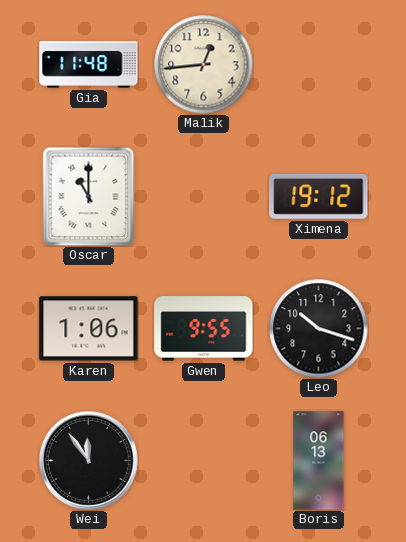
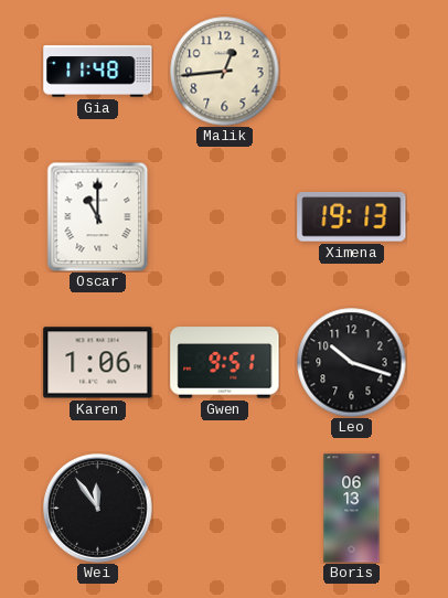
Ximena: 19:12 -> 19:13 (352, 217)
Gwen: 9:55 -> 9:51 (225, 363)
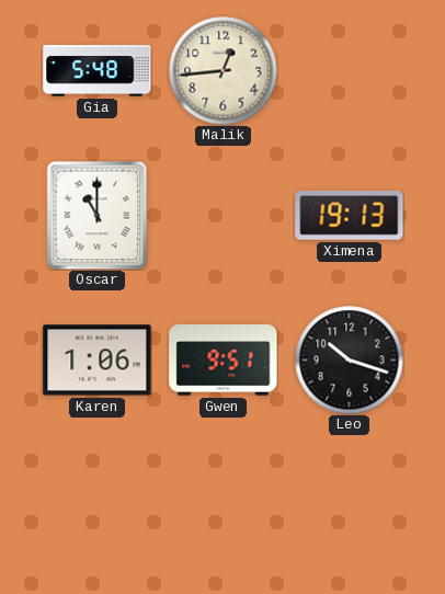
Gia: 11:48 -> 5:48 (98, 71)
Wei: 11:54 -> none (98, 509)
Boris: 06:13 -> none (352, 509)
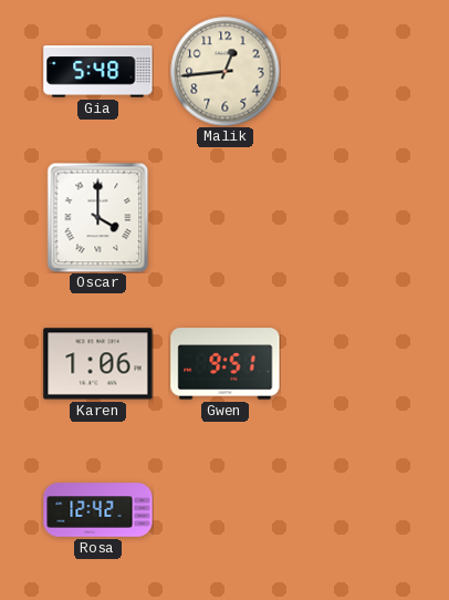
Oscar: 11:00 -> 4:00 (98, 217)
Ximena: 19:13 -> none (350, 216)
Leo: 10:18 -> none (350, 361)
Rosa: none -> 12:42 (98, 510)
